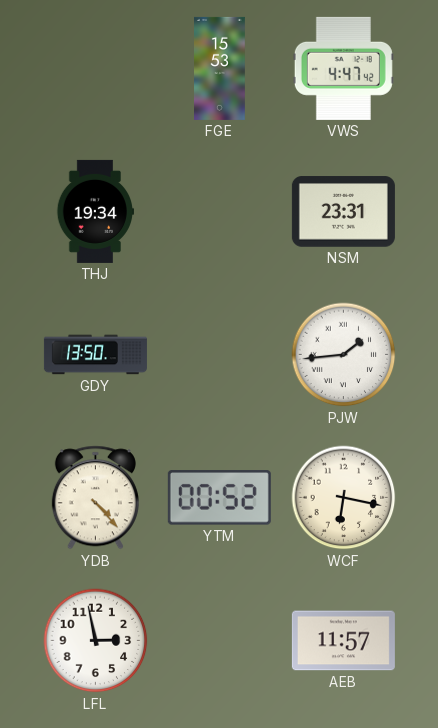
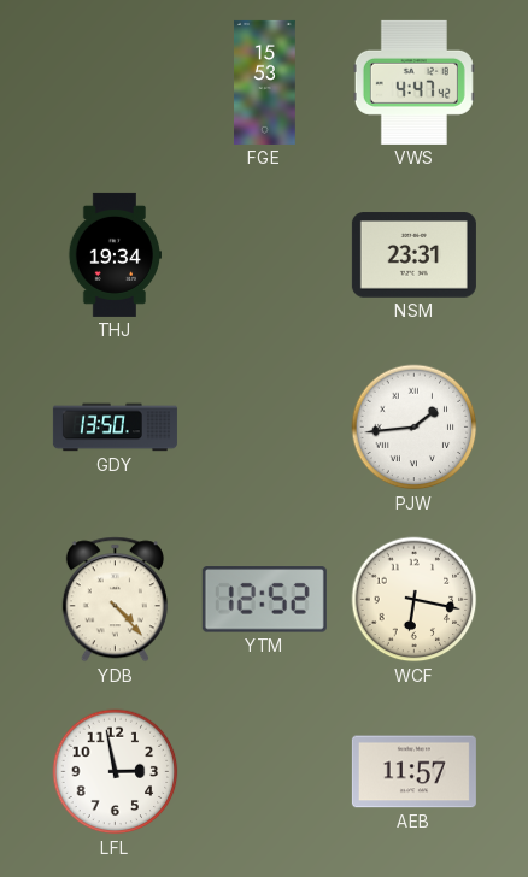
YTM: 00:52 -> 12:52 (264, 600)
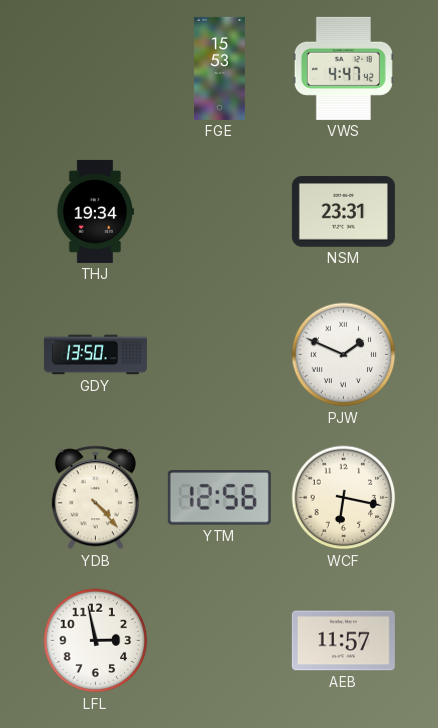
PJW: 1:44 -> 1:49 (344, 355)
YTM: 12:52 -> 12:56 (219, 498)
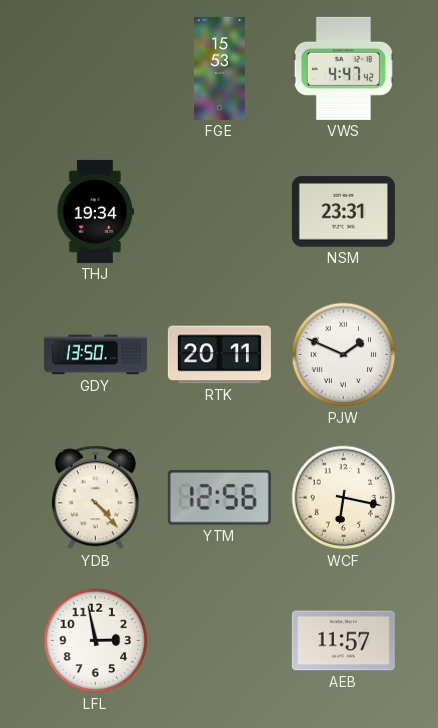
RTK: none -> 20:11 (219, 355)
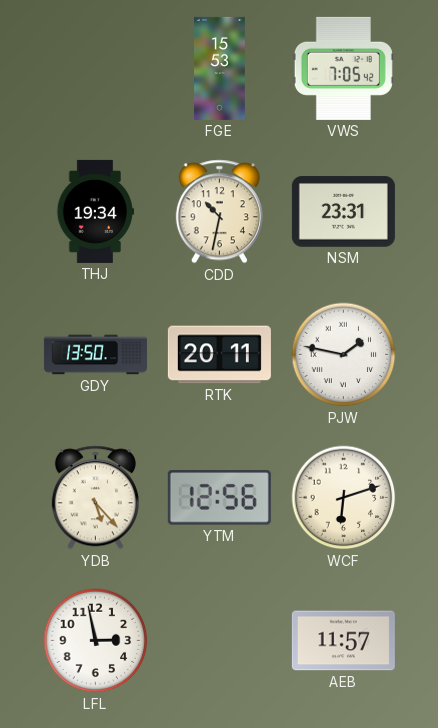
VWS: 4:47 -> 7:05 (343, 68)
CDD: none -> 10:32 (219, 212)
PJW: 1:49 -> 1:47 (344, 355)
YDB: 4:23 -> 5:23 (95, 498)
WCF: 6:17 -> 6:12 (344, 498)
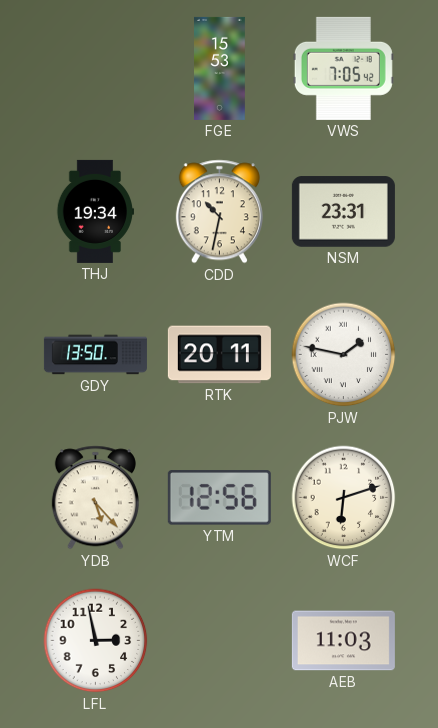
AEB: 11:57 -> 11:03 (343, 641)
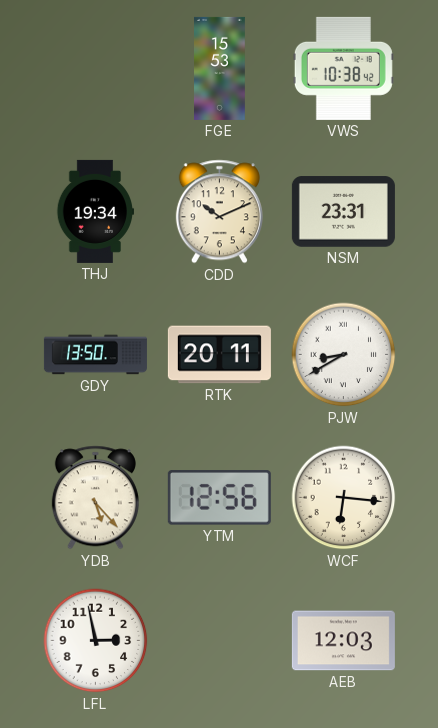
VWS: 7:05 -> 10:38 (343, 68)
CDD: 10:32 -> 10:11 (219, 212)
PJW: 1:47 -> 8:40 (344, 355)
WCF: 6:12 -> 6:16 (344, 498)
AEB: 11:03 -> 12:03 (343, 641)
